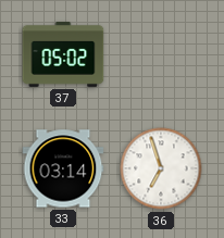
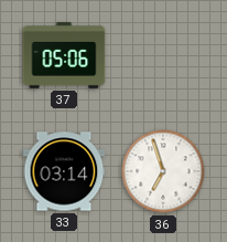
37: 05:02 -> 05:06 (64, 55)
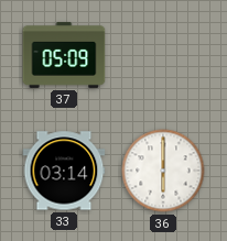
37: 05:06 -> 05:09 (64, 55)
36: 6:57 -> 6:00 (163, 171)
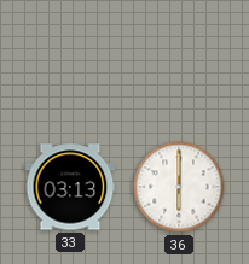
37: 05:09 -> none (64, 55)
33: 03:14 -> 03:13 (70, 187)
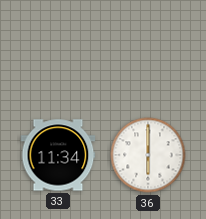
33: 03:13 -> 11:34 (58, 155)
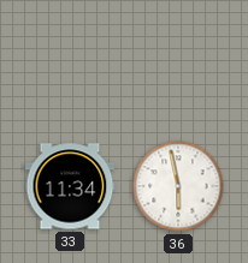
36: 6:00 -> 5:58 (178, 186)
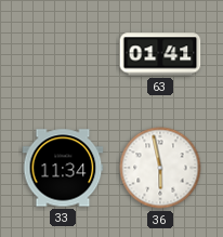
63: none -> 01:41 (160, 54)
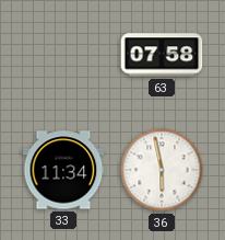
63: 01:41 -> 07:58 (162, 55)
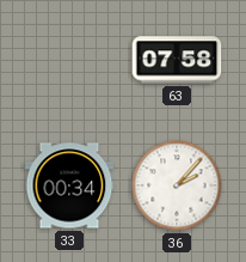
33: 11:34 -> 00:34 (69, 185)
36: 5:58 -> 2:07 (177, 185)
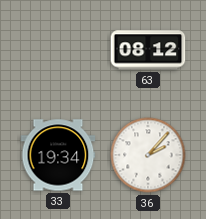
63: 07:58 -> 08:12 (148, 50)
33: 00:34 -> 19:34 (58, 155)
